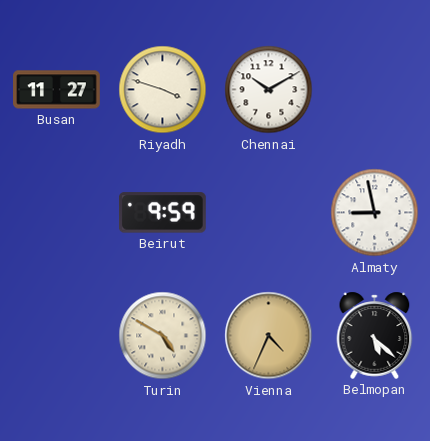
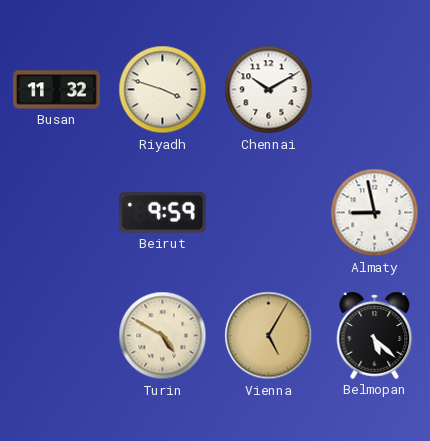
Busan: 11:27 -> 11:32 (57, 90)
Vienna: 4:34 -> 5:05 (269, 336)
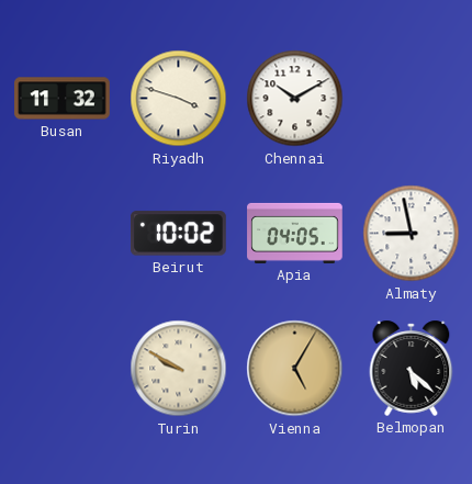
Beirut: 9:59 -> 10:02 (179, 234)
Apia: none -> 04:05 (295, 233)
Turin: 4:50 -> 9:50 (179, 369)
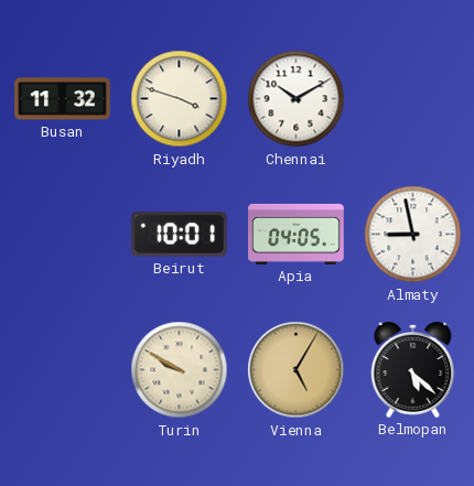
Beirut: 10:02 -> 10:01 (180, 235)
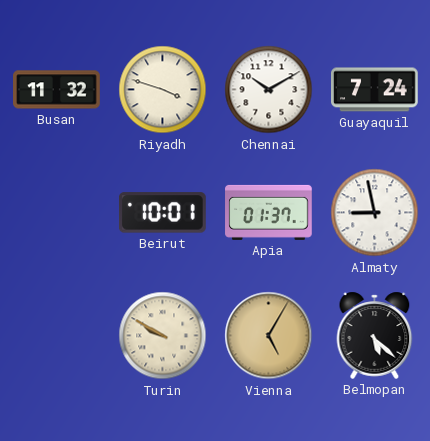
Guayaquil: none -> 7:24 (375, 90)
Apia: 04:05 -> 01:37 (269, 212)
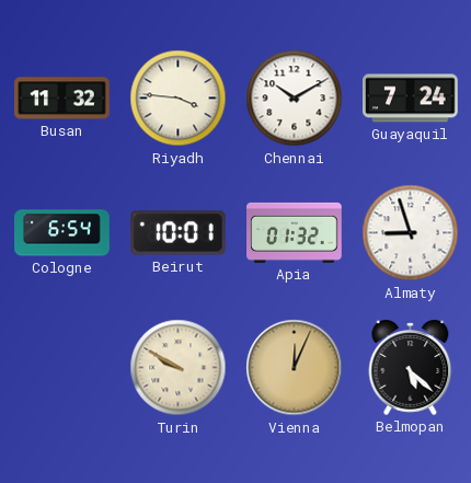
Riyadh: 3:48 -> 3:46 (179, 99)
Cologne: none -> 6:54 (62, 233)
Apia: 01:37 -> 01:32 (295, 232)
Almaty: 8:58 -> 8:57 (411, 233)
Vienna: 5:05 -> 12:04 (295, 368)
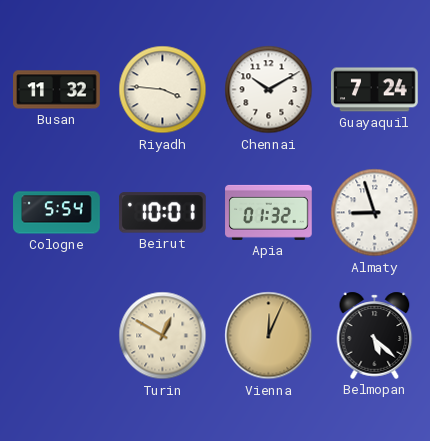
Cologne: 6:54 -> 5:54 (57, 213)
Turin: 9:50 -> 12:50 (163, 336)
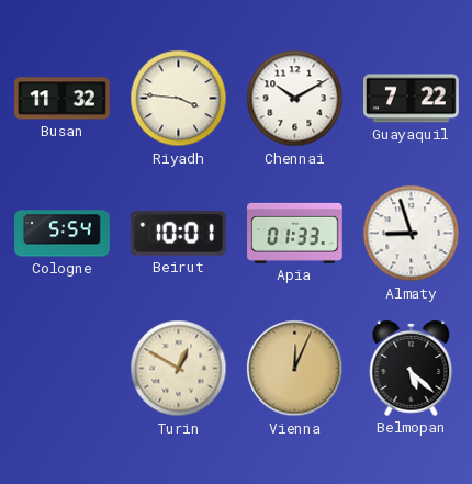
Guayaquil: 7:24 -> 7:22 (412, 99)
Apia: 01:32 -> 01:33 (295, 233)
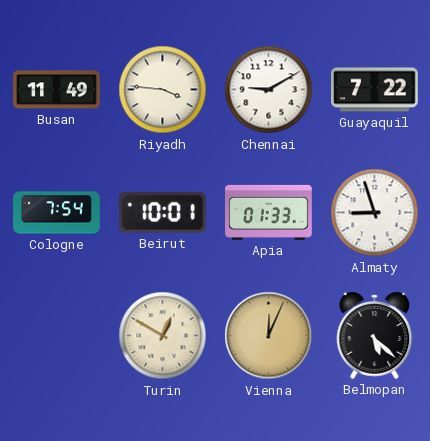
Busan: 11:32 -> 11:49 (57, 90)
Chennai: 10:10 -> 9:10 (269, 90)
Cologne: 5:54 -> 7:54 (57, 213)
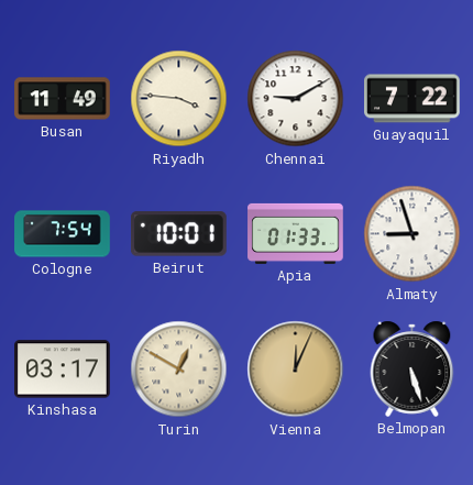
Kinshasa: none -> 03:17 (63, 370)
Belmopan: 5:22 -> 5:27 (413, 368)
